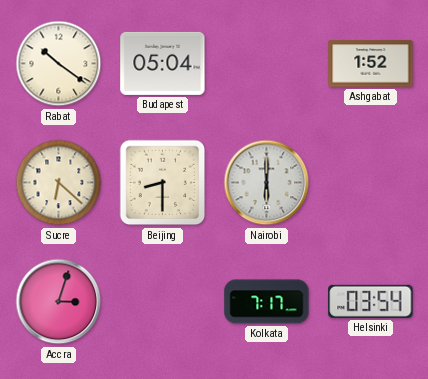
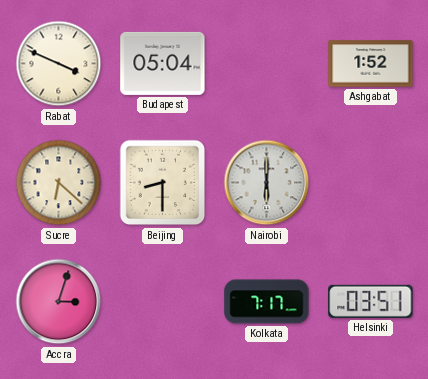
Rabat: 10:21 -> 3:49 (59, 64)
Helsinki: 03:54 -> 03:51 (371, 301)
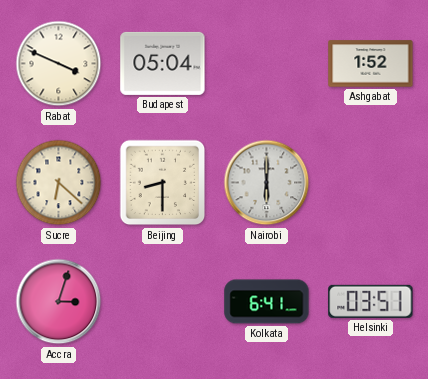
Kolkata: 7:17 -> 6:41 (267, 302)
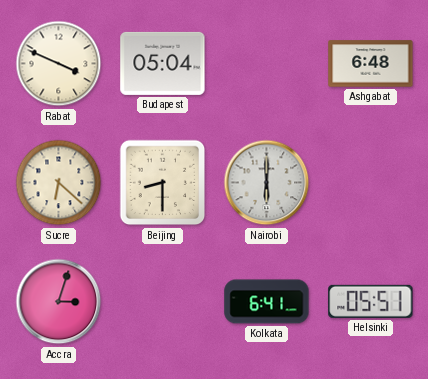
Ashgabat: 1:52 -> 6:48 (371, 64)
Helsinki: 03:51 -> 05:51 (371, 301)
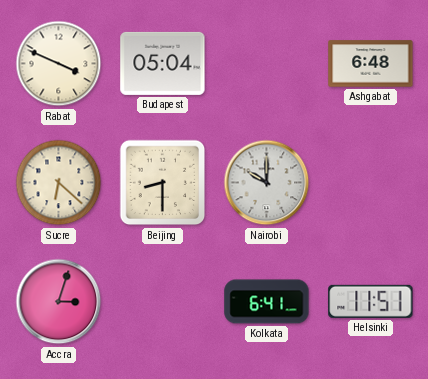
Nairobi: 6:00 -> 10:00 (267, 183)
Helsinki: 05:51 -> 11:51 (371, 301)
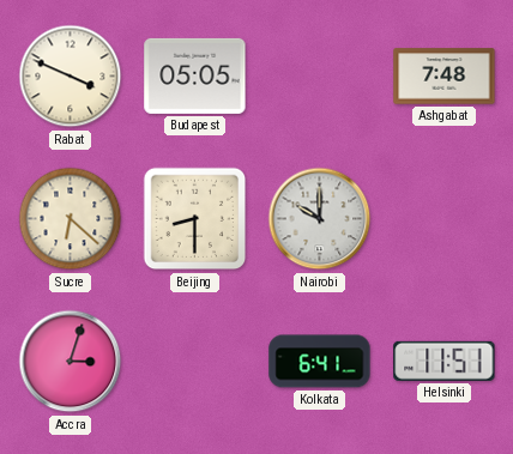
Budapest: 05:04 -> 05:05 (195, 75)
Ashgabat: 6:48 -> 7:48 (445, 77)
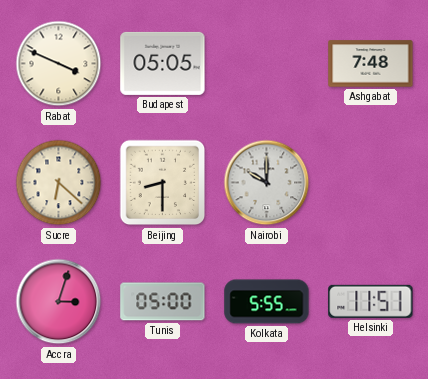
Tunis: none -> 05:00 (163, 302)
Kolkata: 6:41 -> 5:55 (267, 302)
